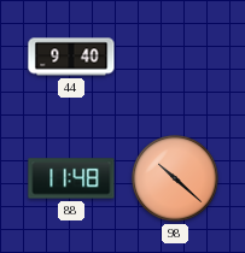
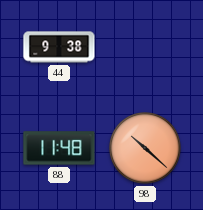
44: 9:40 -> 9:38 (59, 47)
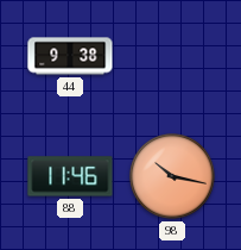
88: 11:48 -> 11:46 (70, 176)
98: 10:22 -> 10:17 (172, 176)
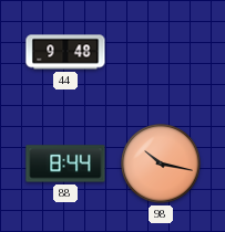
44: 9:38 -> 9:48 (65, 52)
88: 11:46 -> 8:44 (65, 164)
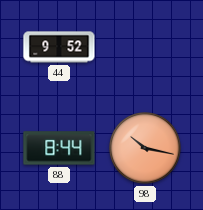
44: 9:48 -> 9:52 (59, 47)
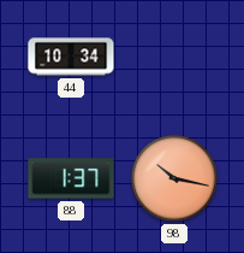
44: 9:52 -> 10:34 (71, 57)
88: 8:44 -> 1:37 (71, 178)
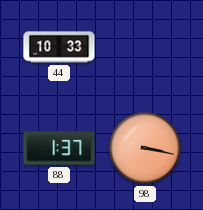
44: 10:34 -> 10:33 (59, 47)
98: 10:17 -> 3:17 (145, 148)
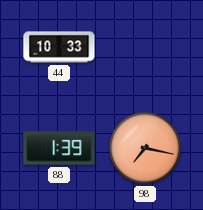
88: 1:37 -> 1:39 (59, 148)
98: 3:17 -> 7:17 (145, 148)
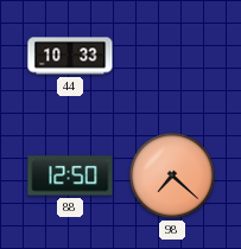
88: 1:39 -> 12:50 (70, 175)
98: 7:17 -> 7:22 (172, 175)
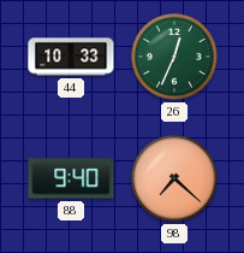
26: none -> 12:34 (174, 57)
88: 12:50 -> 9:40 (71, 178)
